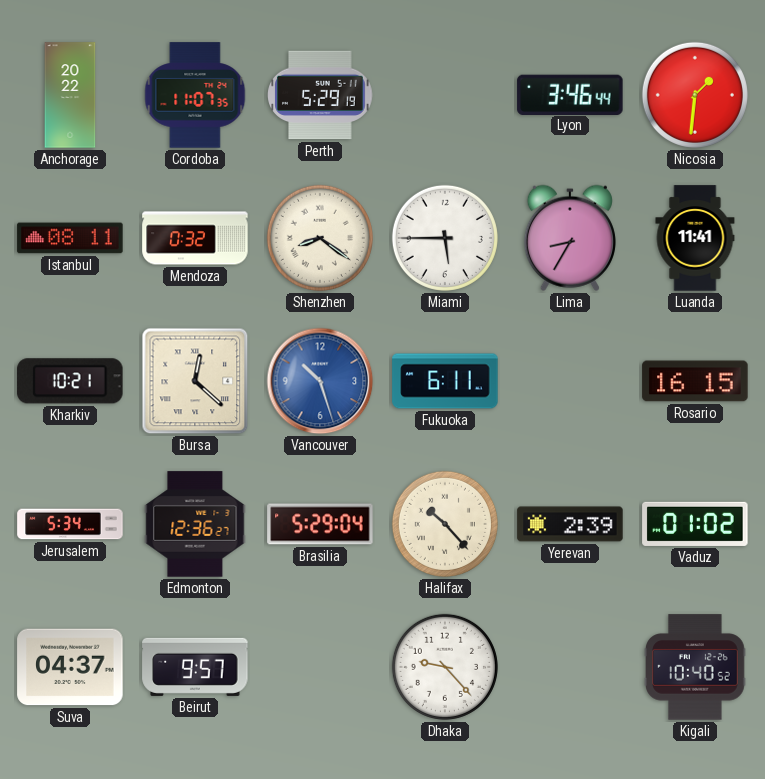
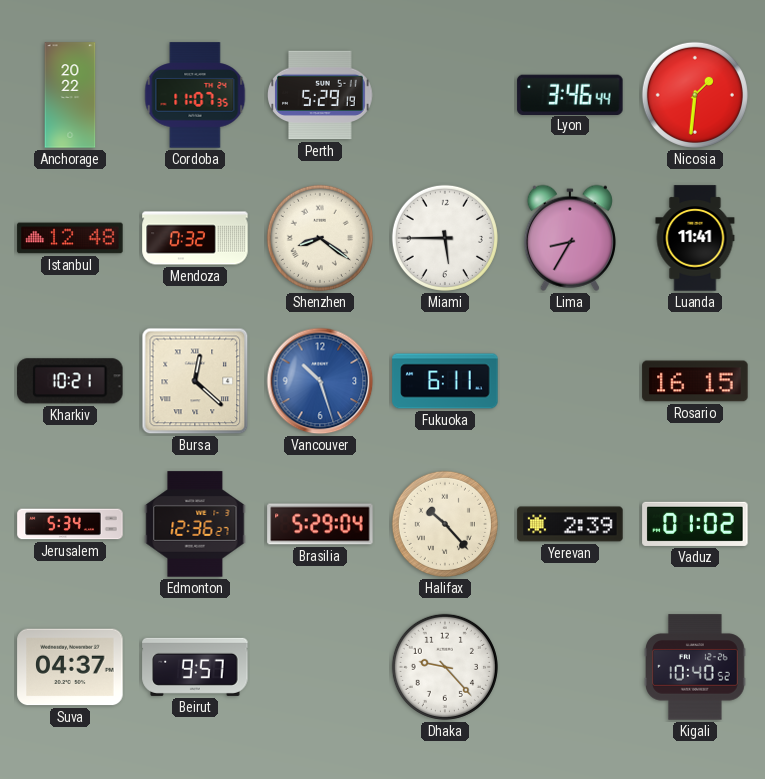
Istanbul: 08:11 -> 12:48 (70, 238)
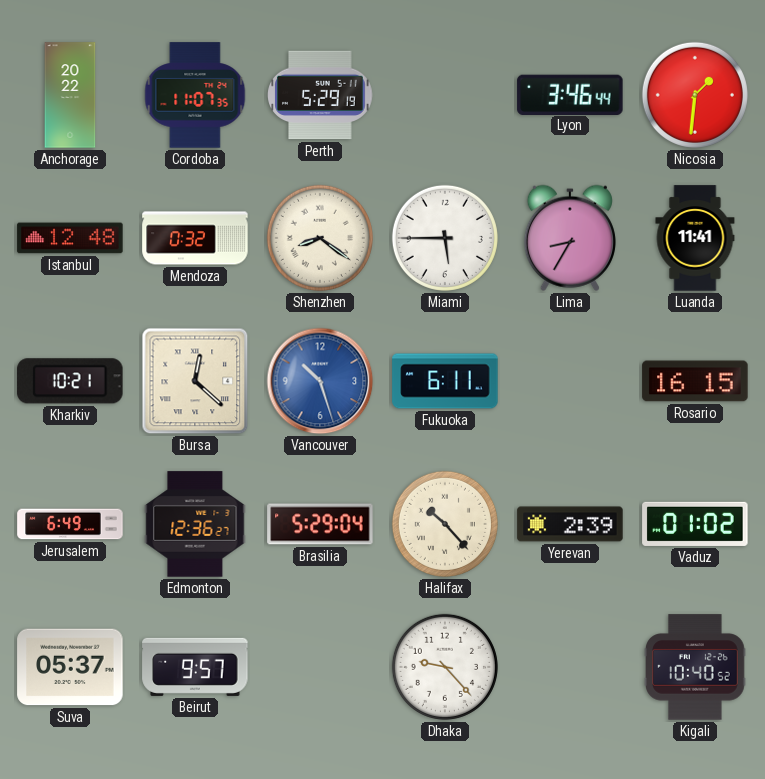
Jerusalem: 5:34 -> 6:49 (70, 524)
Suva: 04:37 -> 05:37 (70, 667)
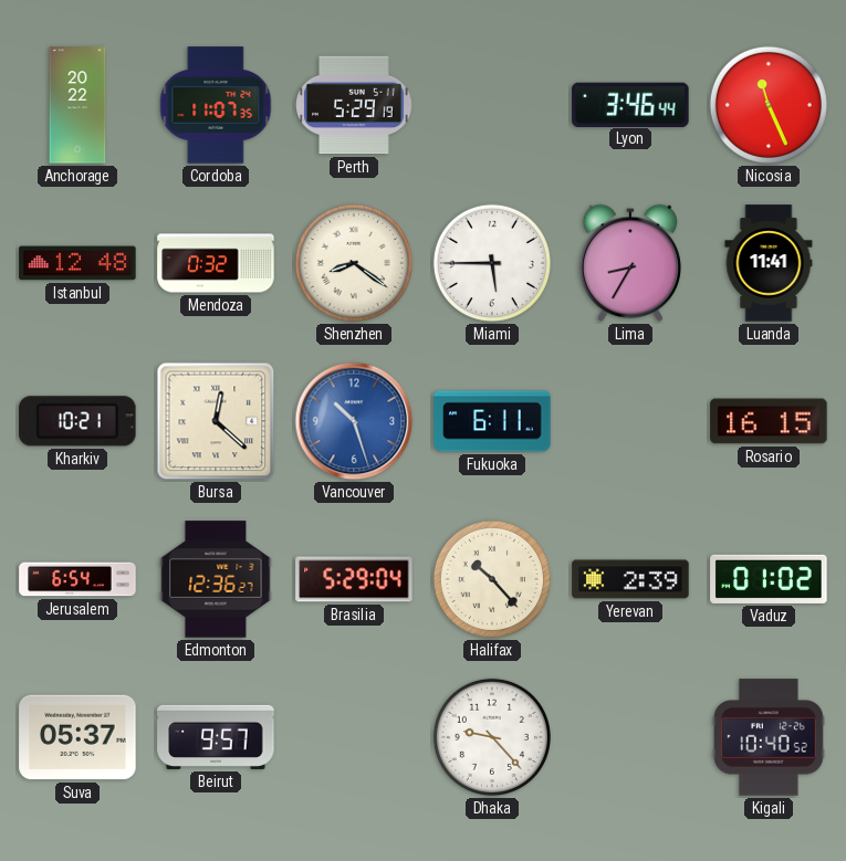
Nicosia: 1:31 -> 11:26 (769, 105)
Jerusalem: 6:49 -> 6:54 (77, 579)
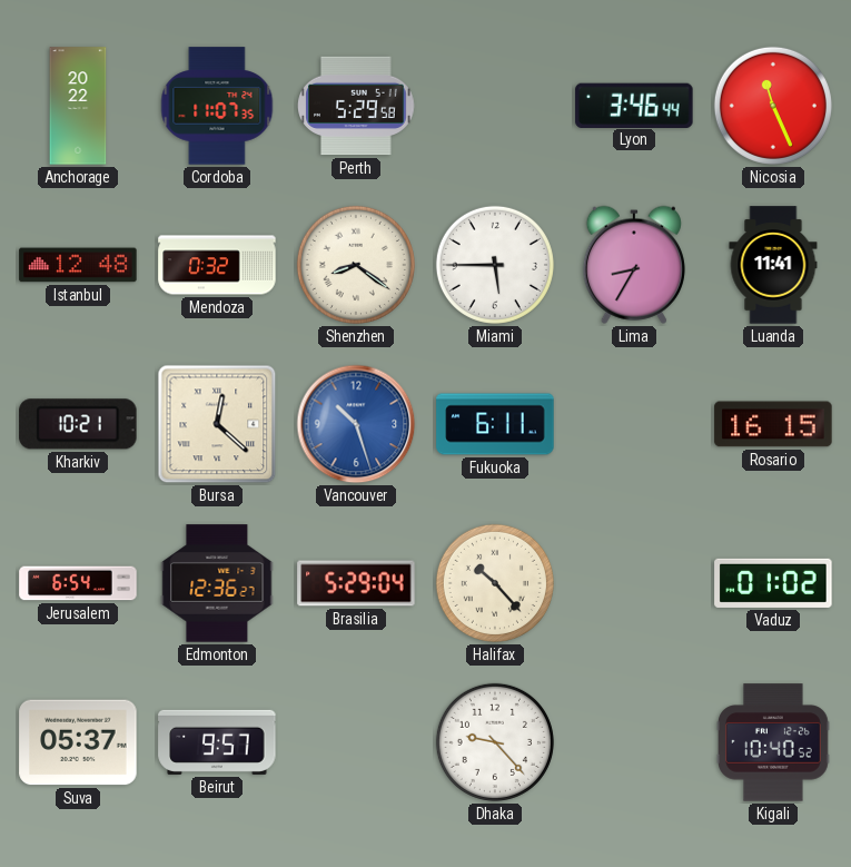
Perth: 5:29:19 -> 5:29:58 (356, 106)
Yerevan: 2:39 -> none (630, 579)
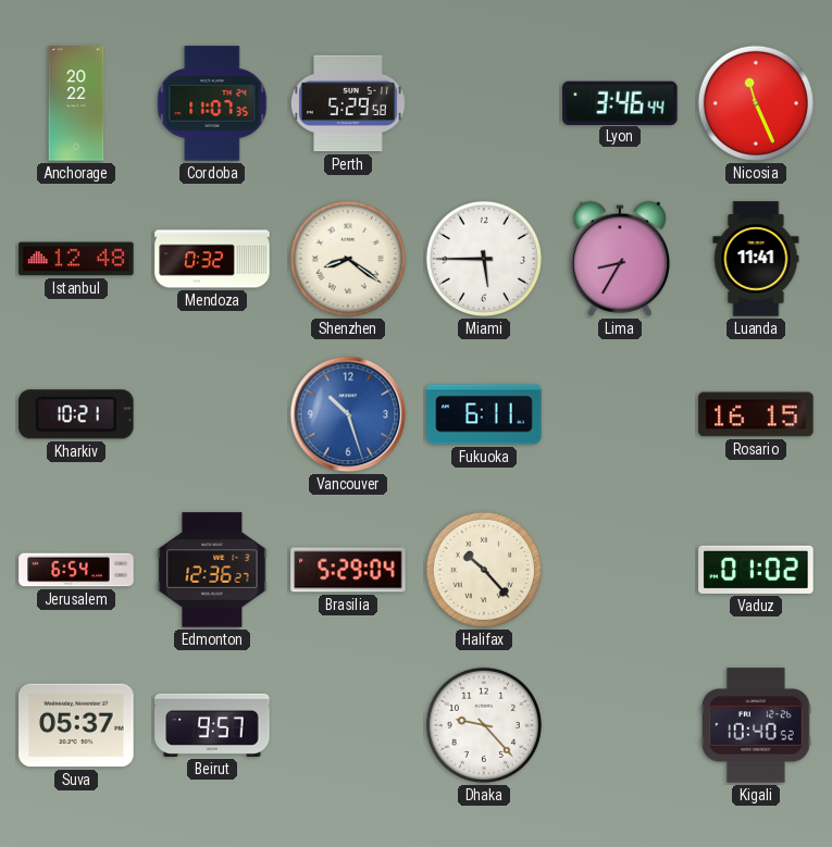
Bursa: 12:22 -> none (217, 424)
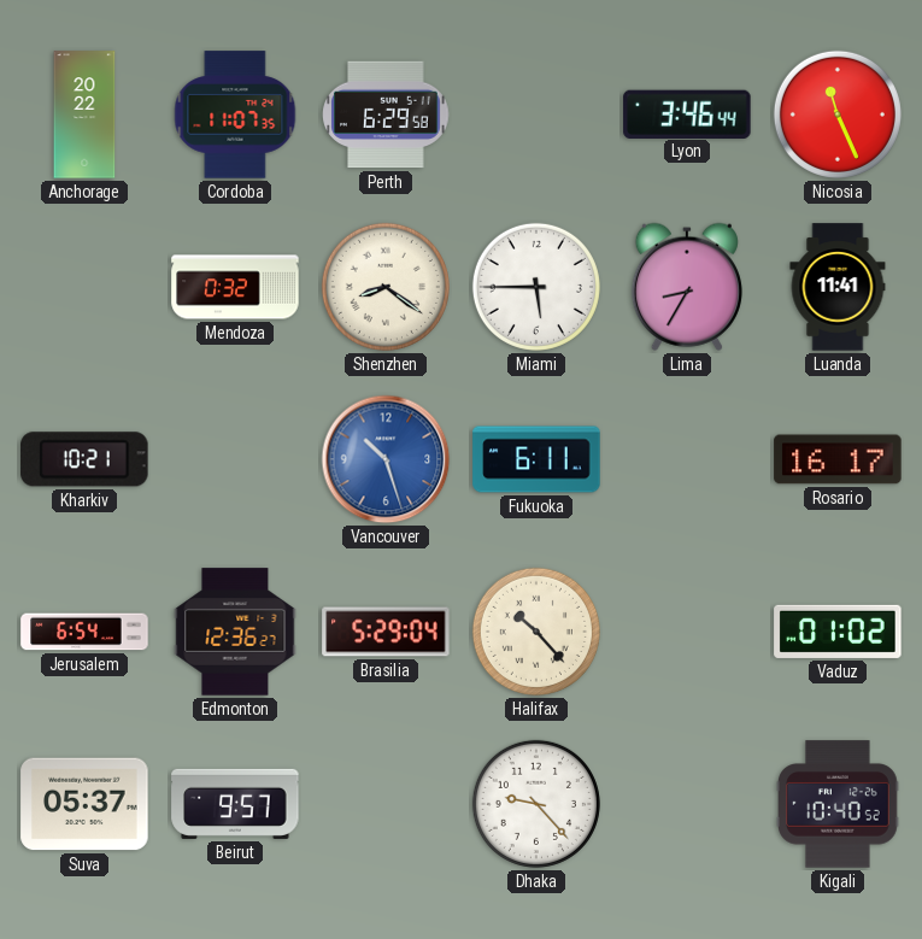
Perth: 5:29 -> 6:29 (386, 115)
Istanbul: 12:48 -> none (76, 259)
Rosario: 16:15 -> 16:17 (838, 459)
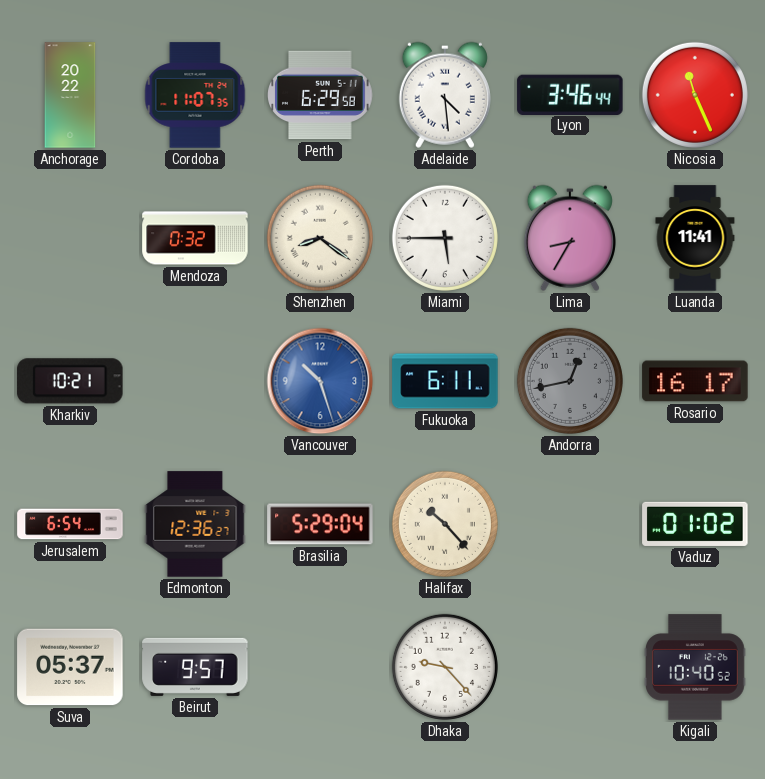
Adelaide: none -> 4:29 (445, 95)
Andorra: none -> 12:43 (570, 381)
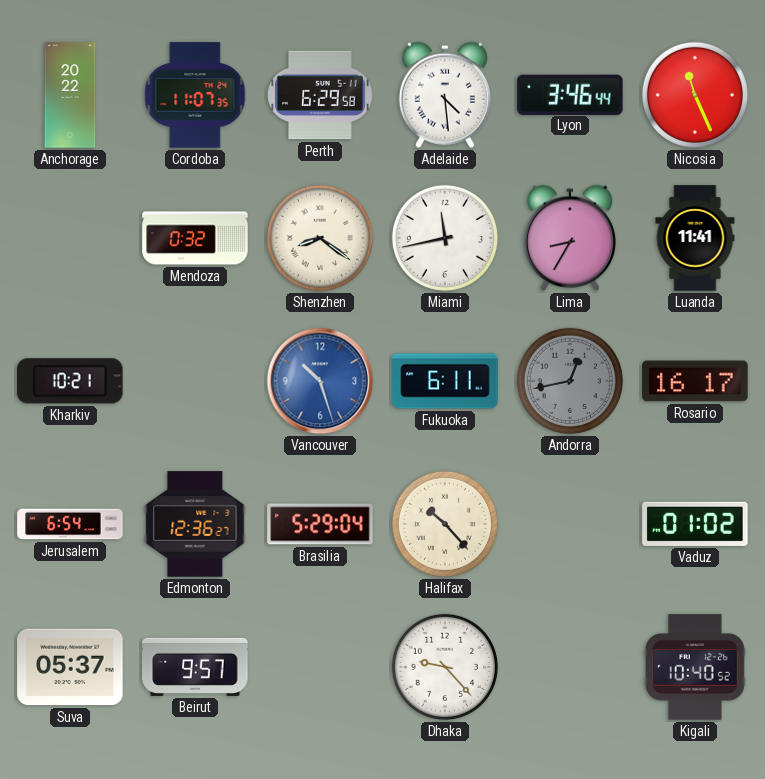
Miami: 5:45 -> 11:43 (445, 238)
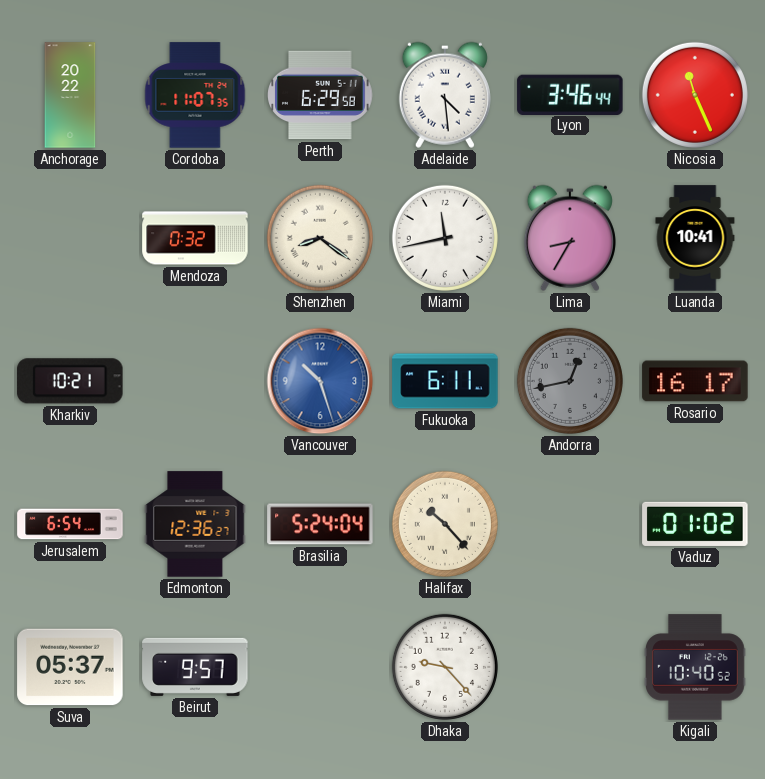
Luanda: 11:41 -> 10:41 (695, 238)
Brasilia: 5:29 -> 5:24 (320, 524)
